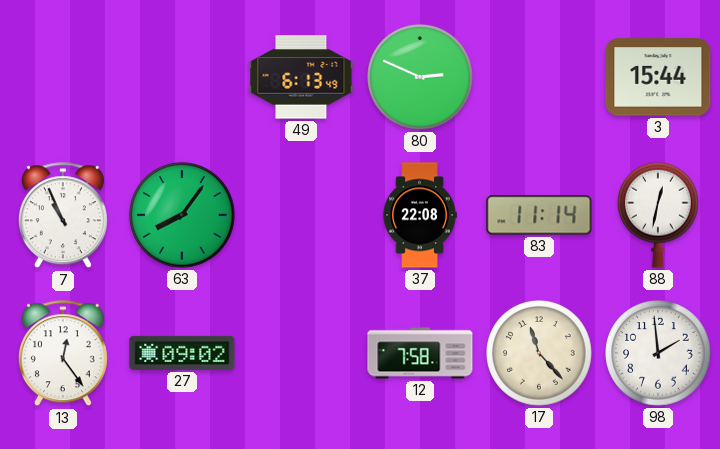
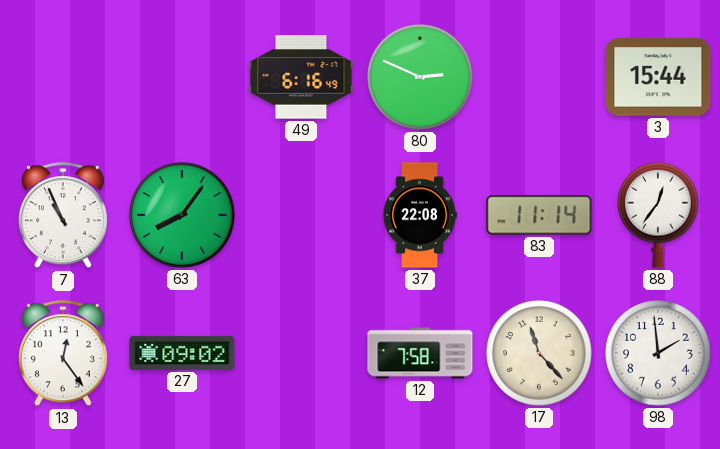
49: 6:13 -> 6:16 (301, 77)
88: 12:32 -> 12:36 (659, 215)
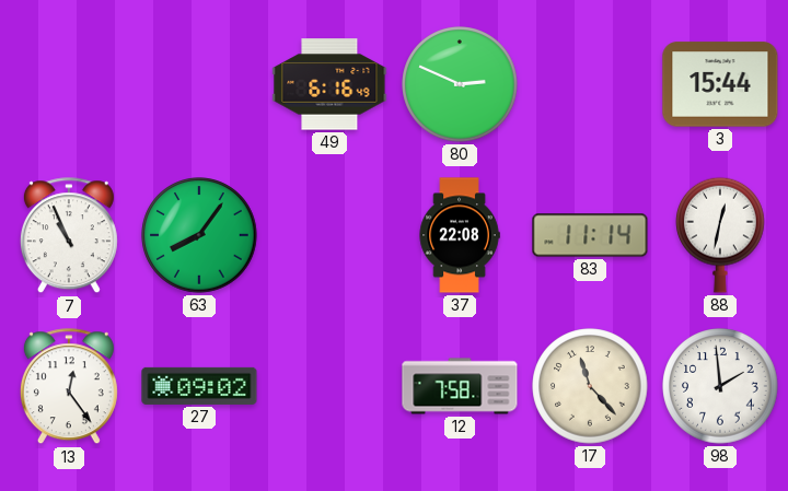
88: 12:36 -> 12:32 (721, 235)
